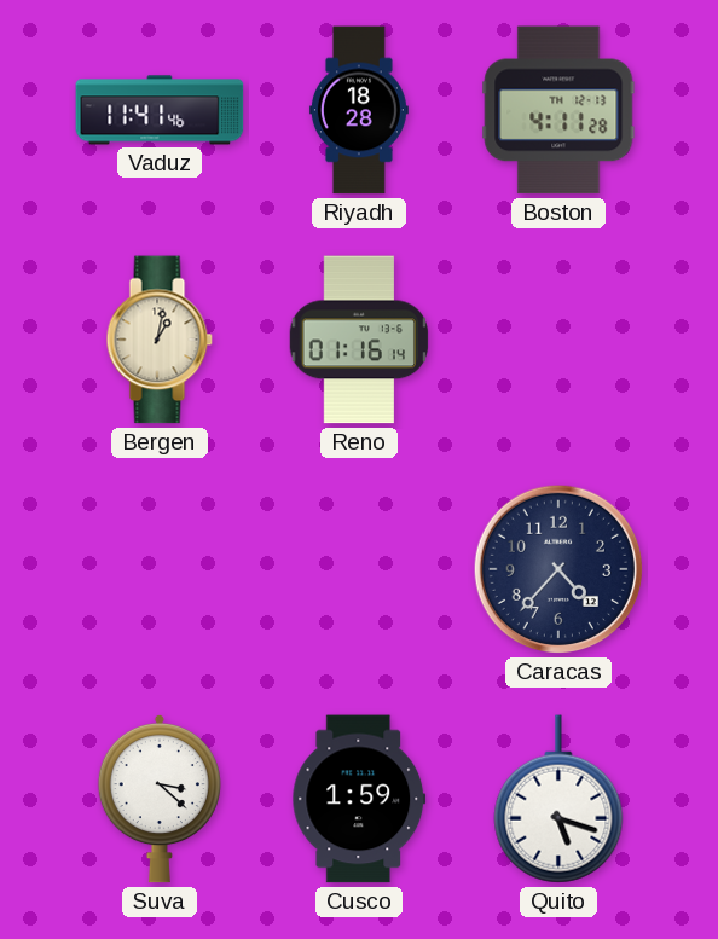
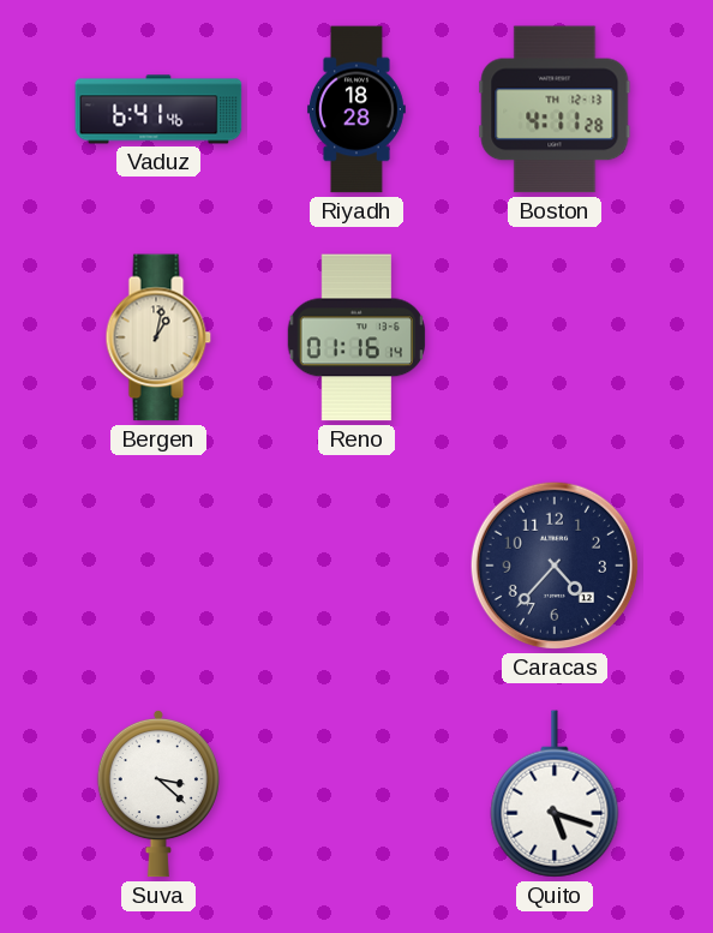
Vaduz: 11:41 -> 6:41 (158, 109)
Cusco: 1:59 -> none (359, 799)
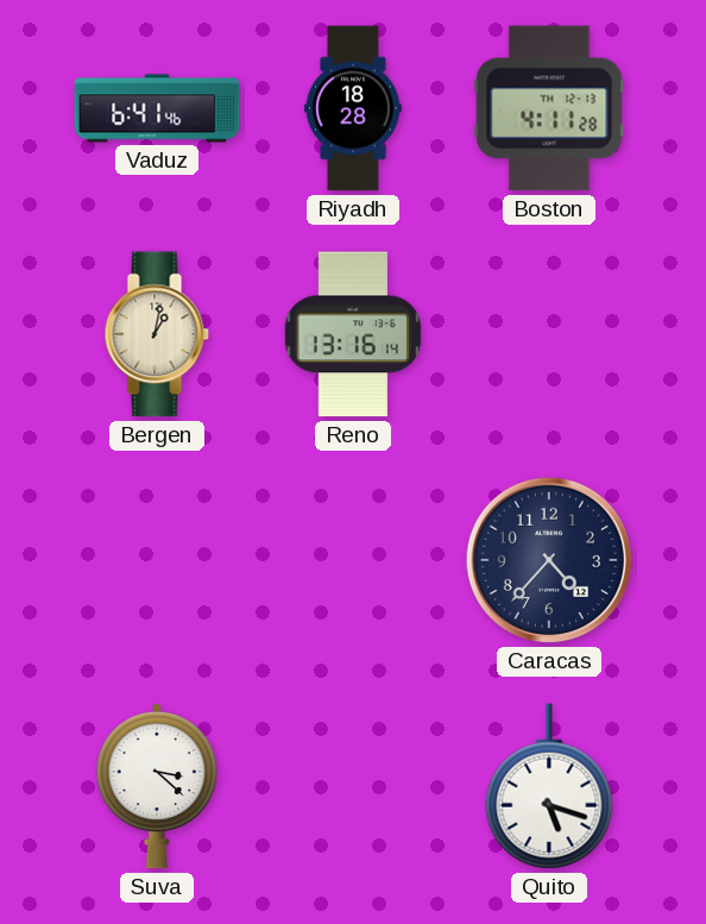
Reno: 01:16 -> 13:16 (352, 334)
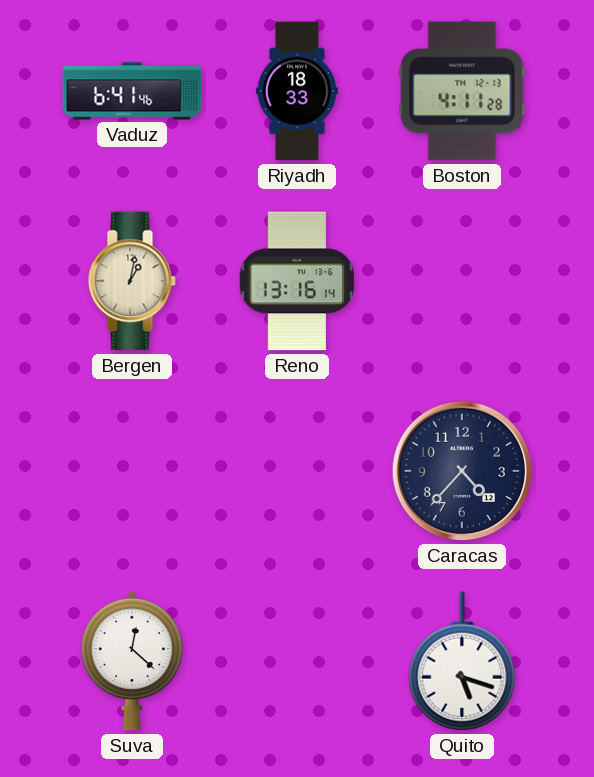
Riyadh: 18:28 -> 18:33 (297, 91)
Suva: 3:22 -> 12:22 (132, 661)
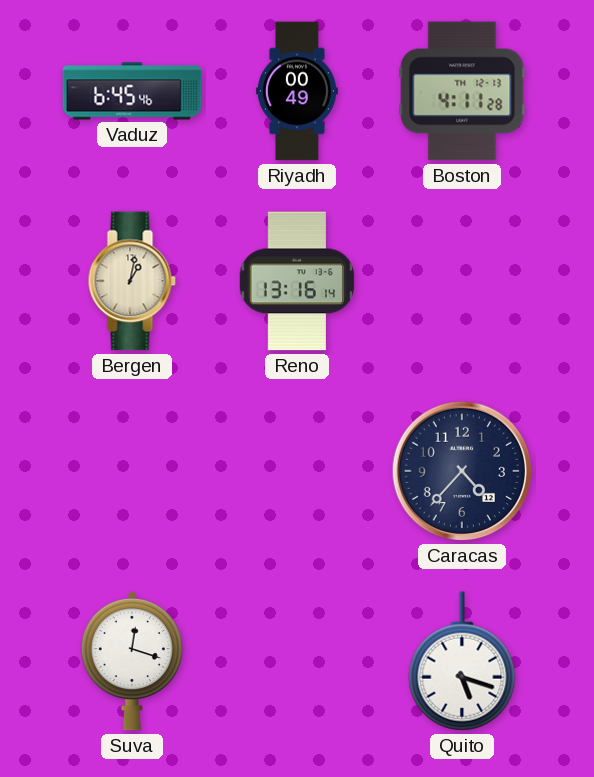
Vaduz: 6:41 -> 6:45 (132, 91)
Riyadh: 18:33 -> 00:49 (297, 91)
Suva: 12:22 -> 12:18 (132, 661)
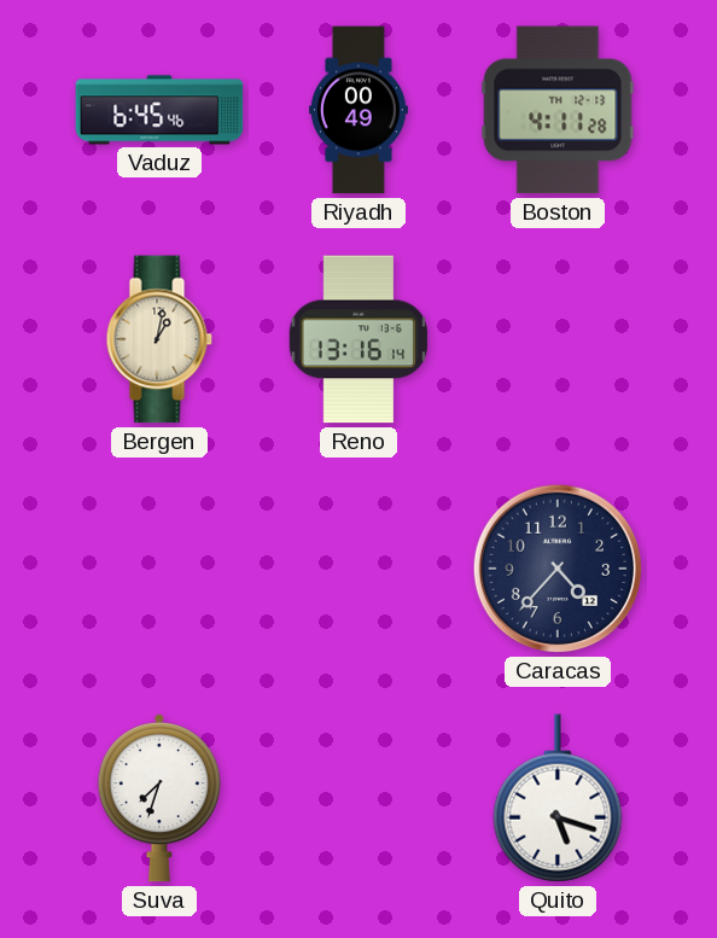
Suva: 12:18 -> 7:33 (159, 798)
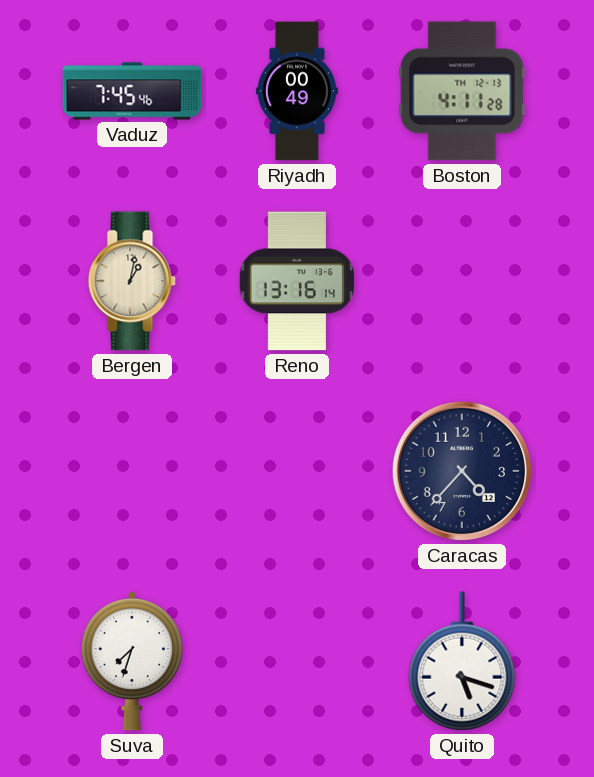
Vaduz: 6:45 -> 7:45 (132, 91)
